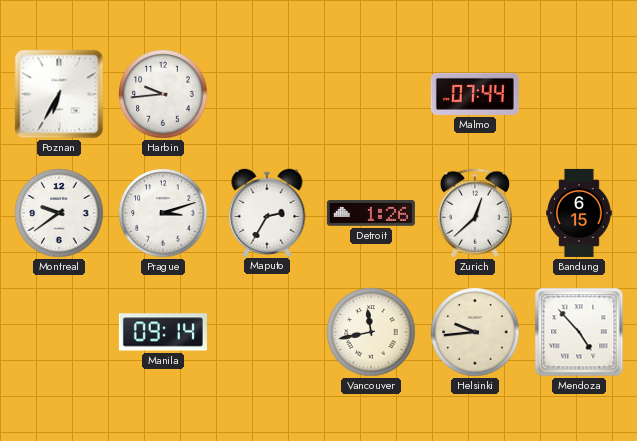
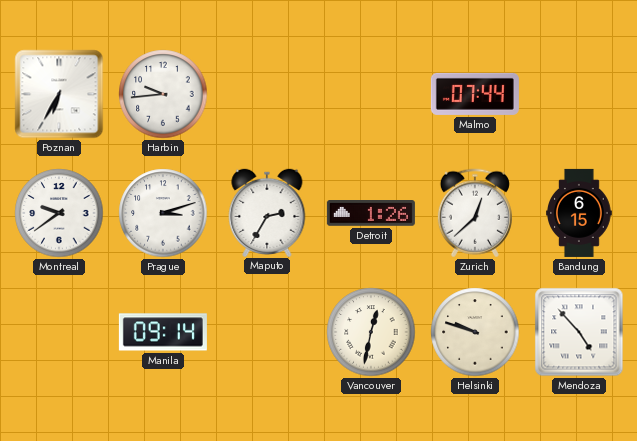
Vancouver: 11:43 -> 12:32 (371, 332)
Helsinki: 9:44 -> 9:48 (475, 332)
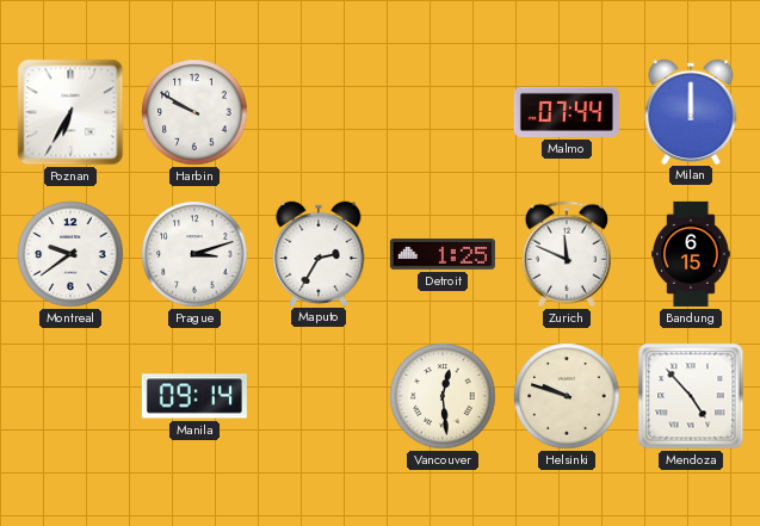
Harbin: 9:44 -> 9:50 (194, 112)
Milan: none -> 12:00 (691, 111)
Detroit: 1:26 -> 1:25 (443, 254)
Zurich: 12:38 -> 11:49 (567, 254)
Vancouver: 12:32 -> 12:29 (443, 396)
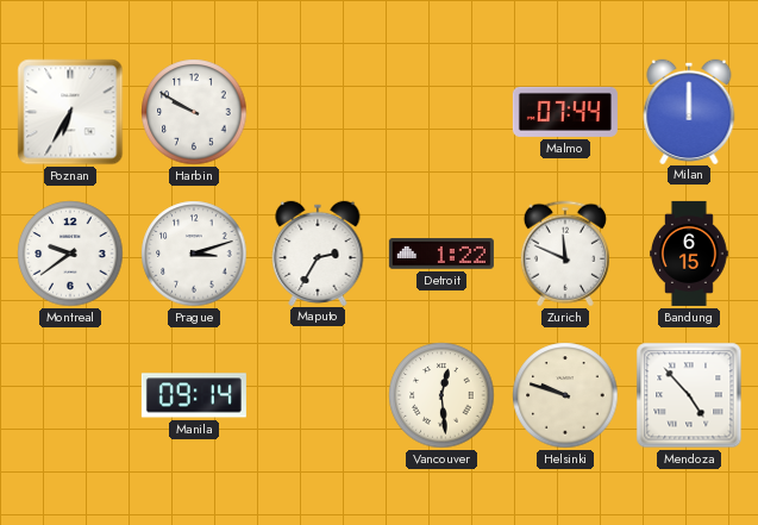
Detroit: 1:25 -> 1:22 (441, 254)
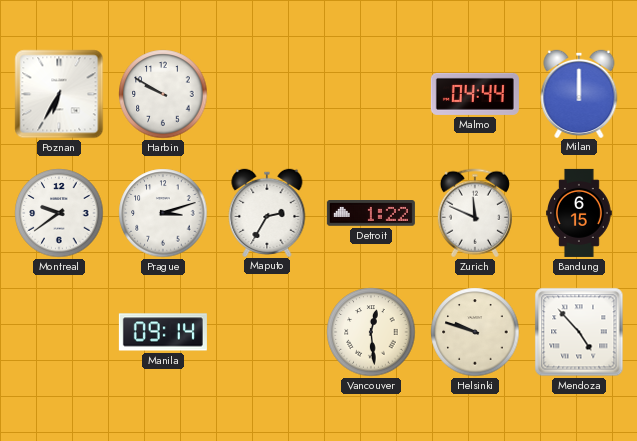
Malmo: 07:44 -> 04:44 (475, 94)
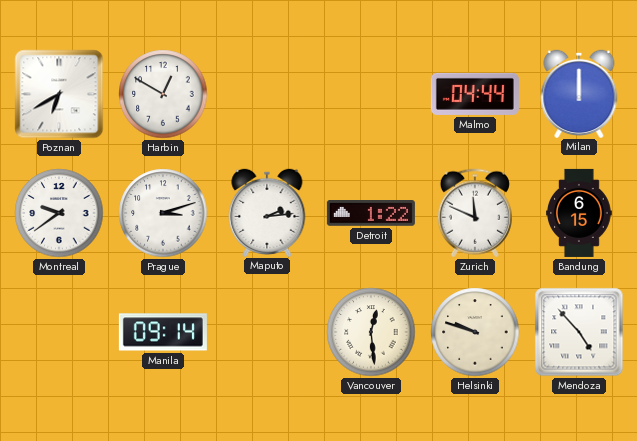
Poznan: 6:35 -> 6:40 (59, 94)
Harbin: 9:50 -> 12:50 (163, 94)
Maputo: 2:35 -> 2:14 (267, 212)
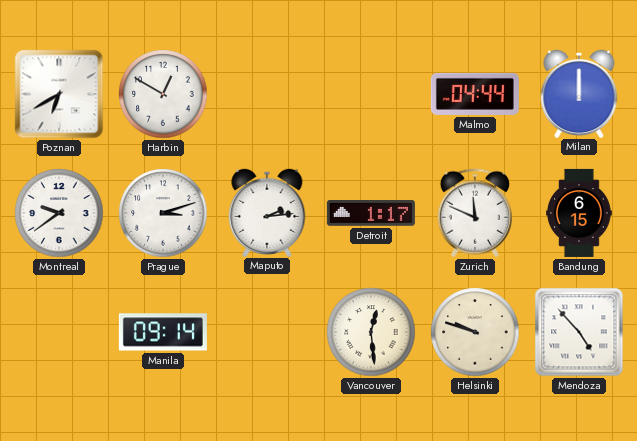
Detroit: 1:22 -> 1:17 (371, 213)
